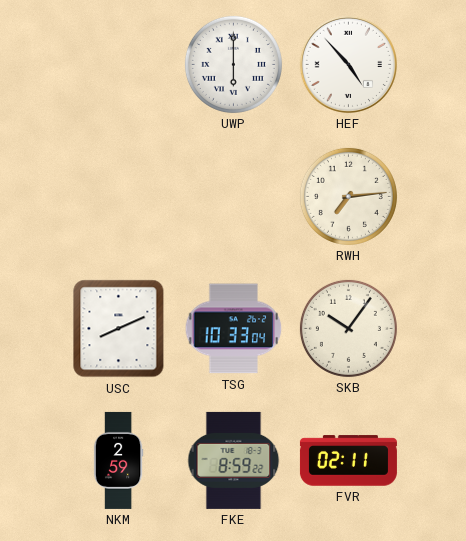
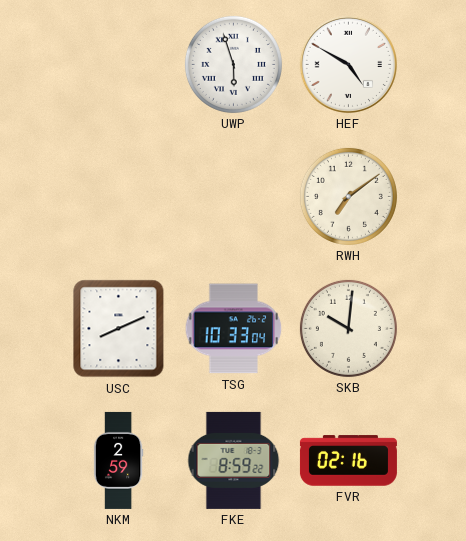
UWP: 6:00 -> 5:57 (233, 64)
HEF: 4:53 -> 4:50 (348, 64)
RWH: 7:14 -> 7:09 (348, 196)
SKB: 10:06 -> 10:01 (348, 328)
FVR: 02:11 -> 02:16 (348, 461)
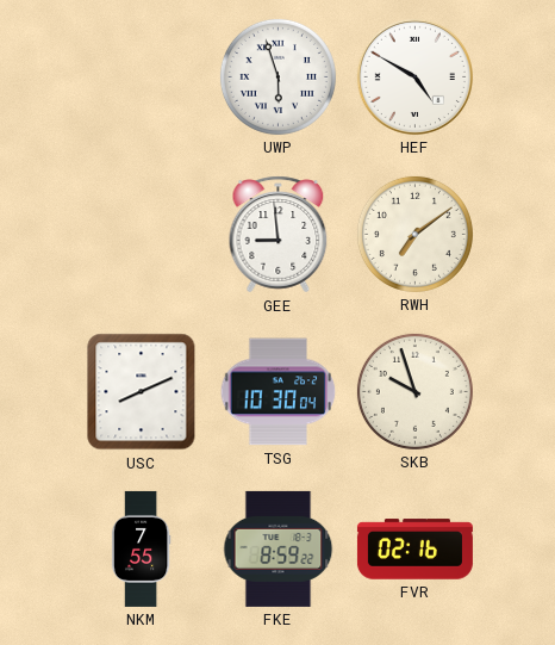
GEE: none -> 8:59 (279, 235)
TSG: 10:33 -> 10:30 (279, 392)
SKB: 10:01 -> 9:57 (414, 391)
NKM: 2:59 -> 7:55 (141, 548)
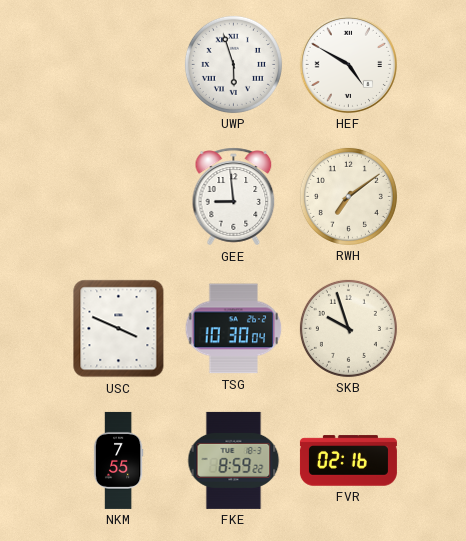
USC: 8:11 -> 3:49 (119, 329)
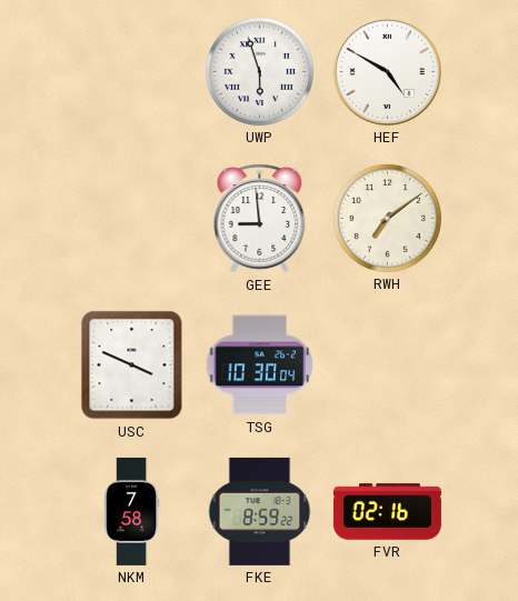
SKB: 9:57 -> none (348, 328)
NKM: 7:55 -> 7:58 (131, 511)
